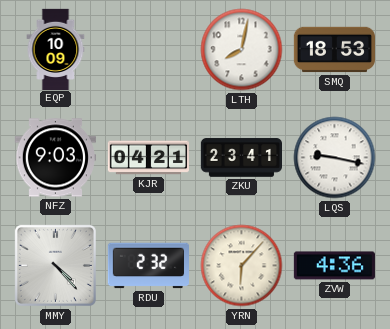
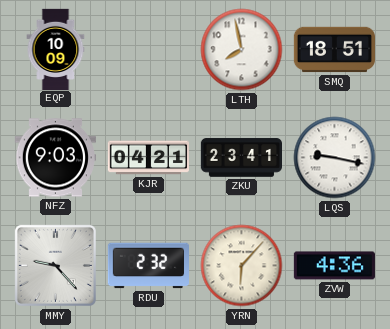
LTH: 8:02 -> 7:58 (242, 50)
SMQ: 18:53 -> 18:51 (334, 50)
MMY: 4:23 -> 9:23 (55, 265)
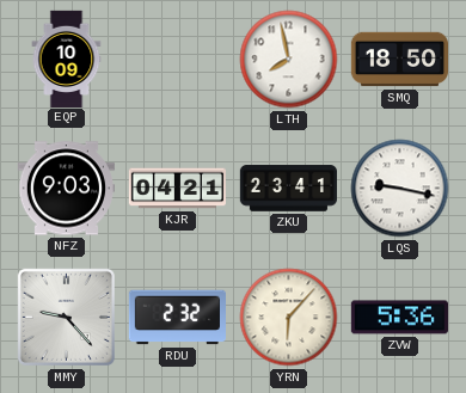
SMQ: 18:51 -> 18:50 (399, 60)
ZVW: 4:36 -> 5:36 (399, 318)
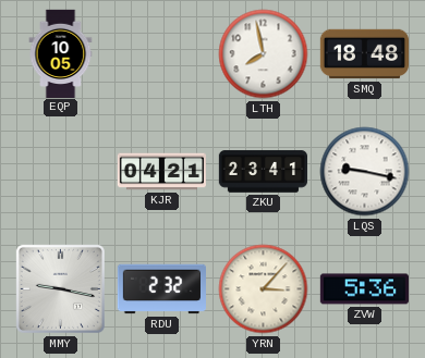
EQP: 10:09 -> 10:05 (61, 53)
SMQ: 18:50 -> 18:48 (364, 54)
NFZ: 9:03 -> none (66, 189)
MMY: 9:23 -> 9:17 (60, 288)
YRN: 6:07 -> 3:07 (264, 289)
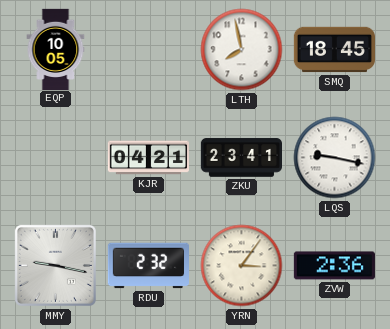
SMQ: 18:48 -> 18:45 (334, 50)
YRN: 3:07 -> 3:06 (242, 266)
ZVW: 5:36 -> 2:36 (334, 266)
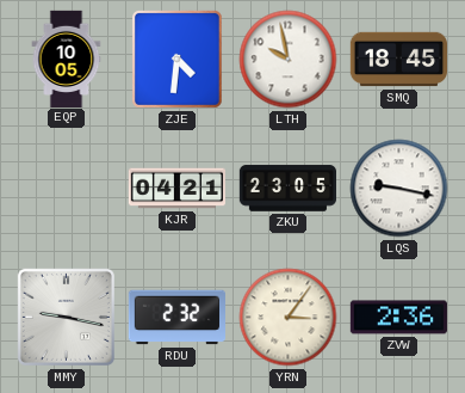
ZJE: none -> 4:31 (176, 59)
LTH: 7:58 -> 9:58 (289, 60)
ZKU: 23:41 -> 23:05 (287, 189)
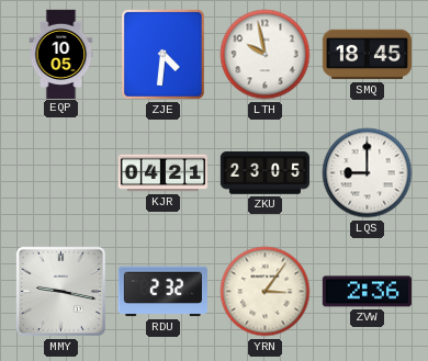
LQS: 9:17 -> 9:00 (368, 173)
